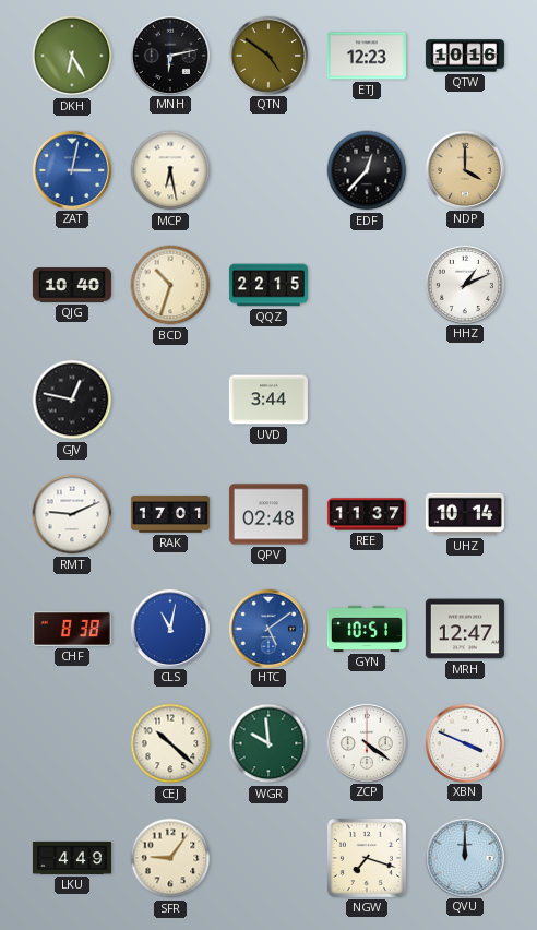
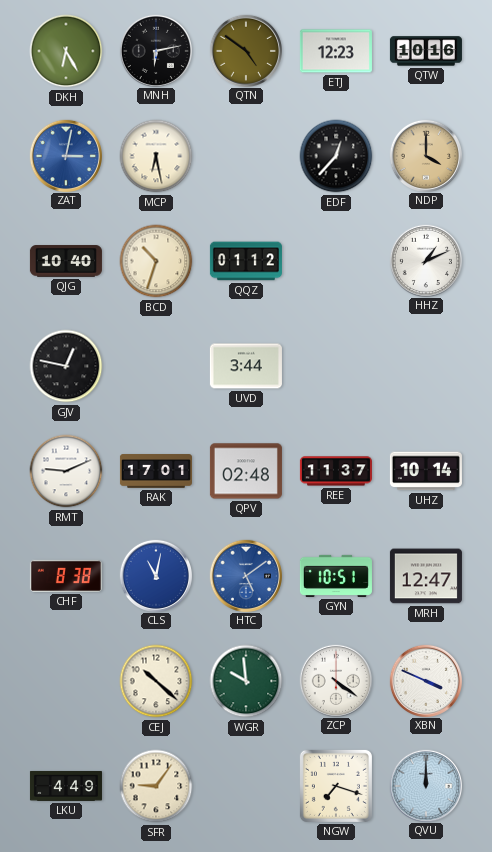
QQZ: 22:15 -> 01:12 (246, 261)
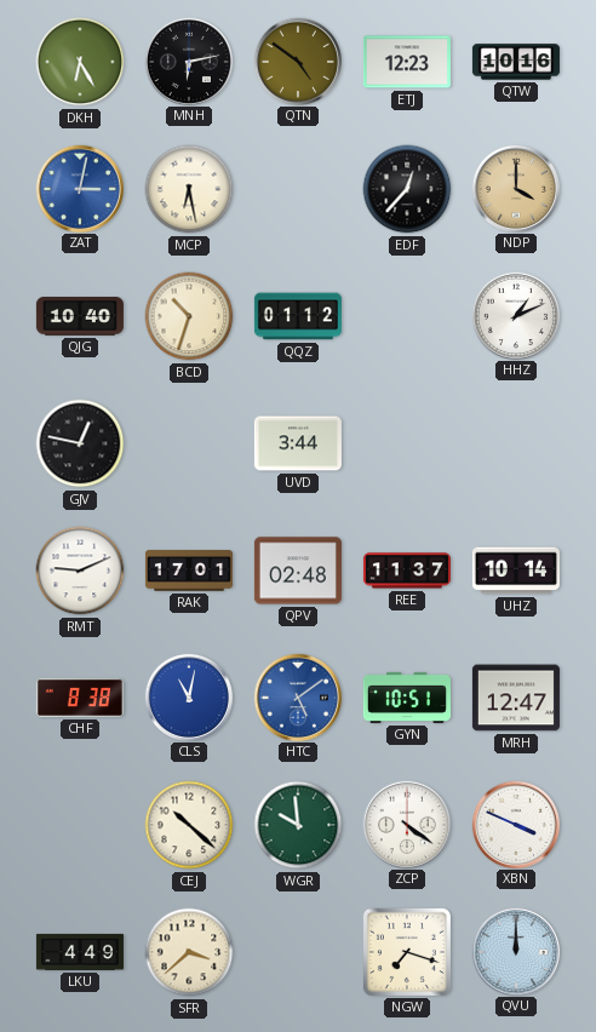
SFR: 9:06 -> 3:38 (189, 952)
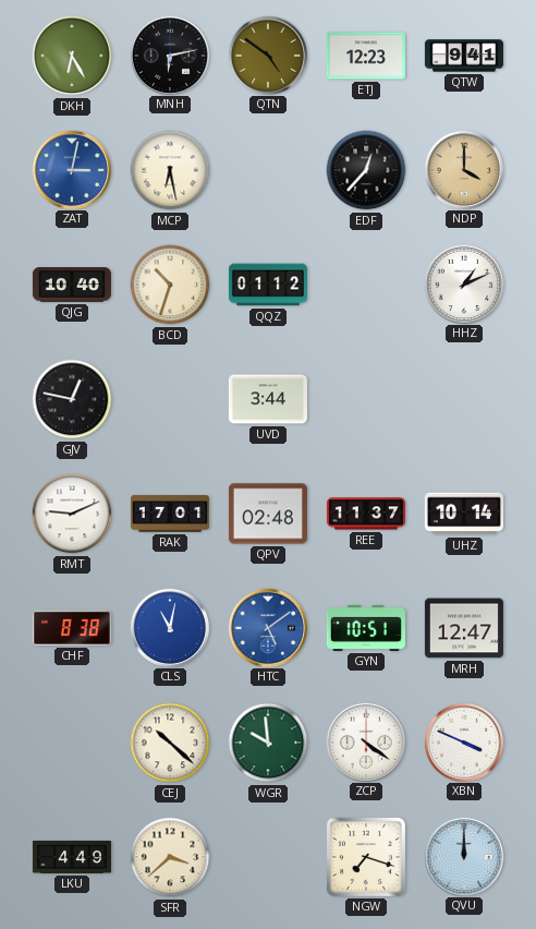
QTW: 10:16 -> 9:41 (464, 56)
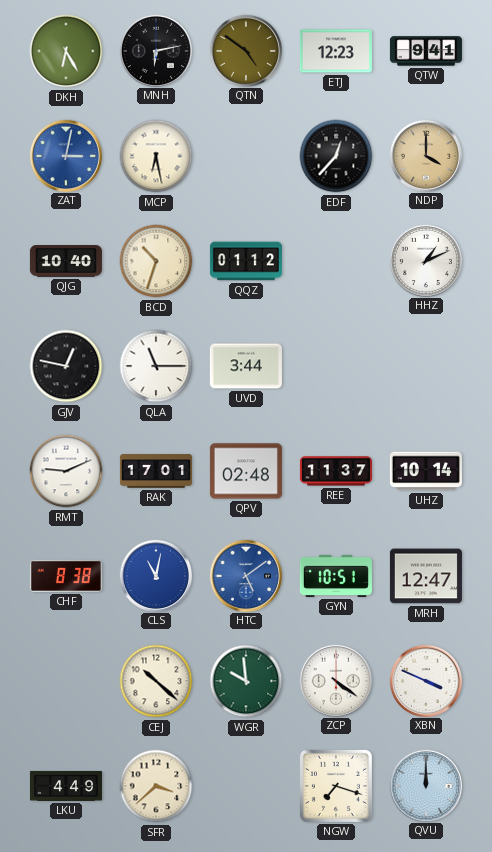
QLA: none -> 11:15 (156, 366)
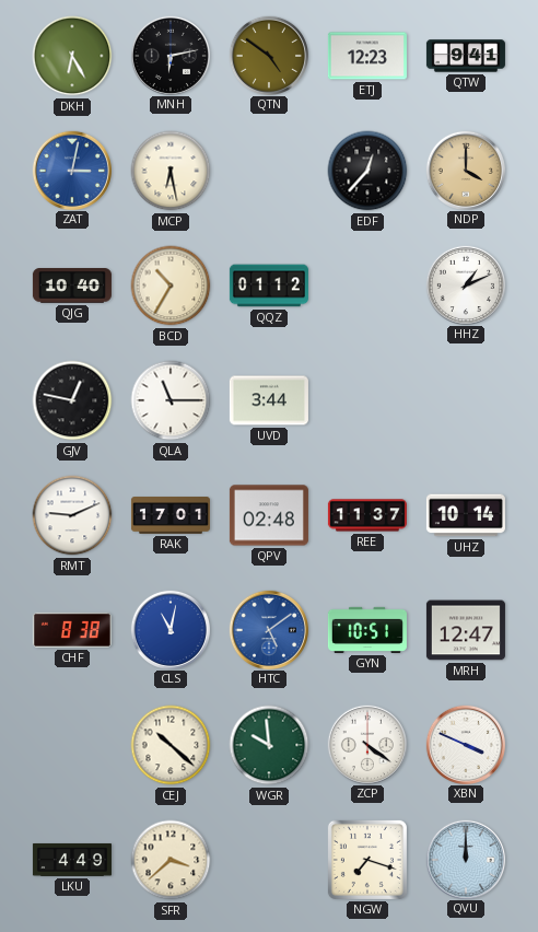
BCD: 10:33 -> 10:35 (171, 286)
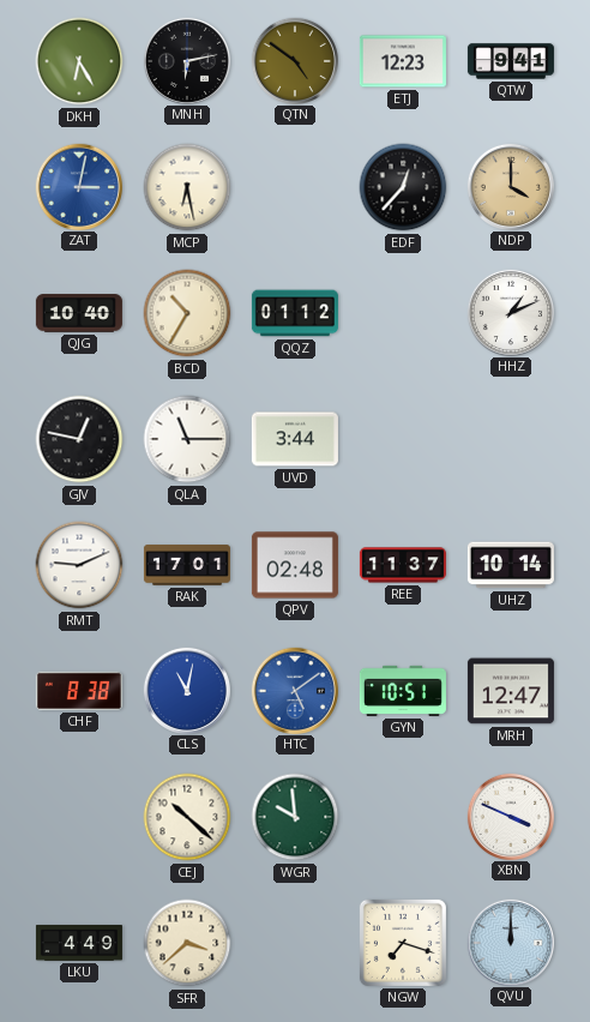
ZCP: 4:21 -> none (366, 744)
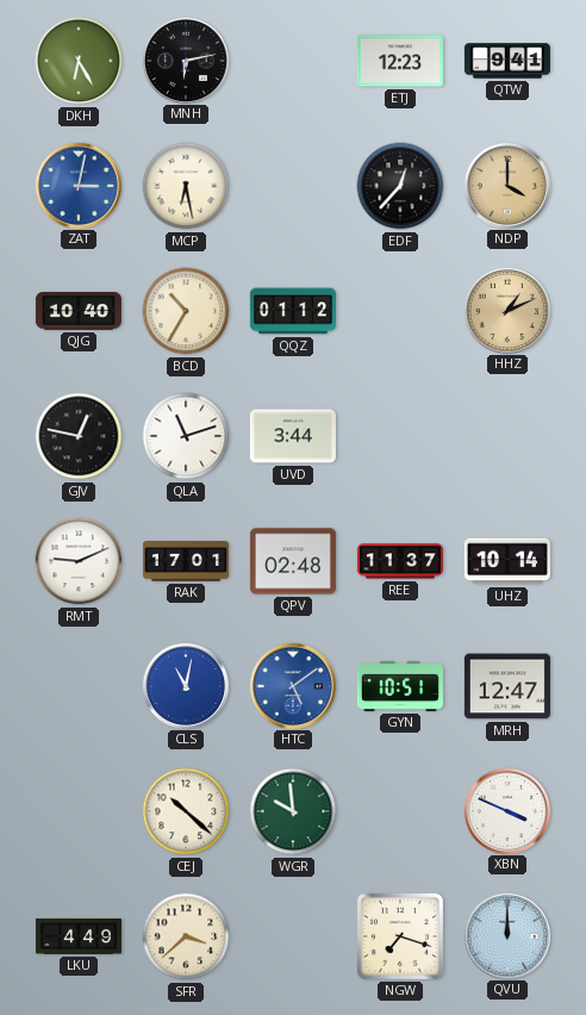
QTN: 4:51 -> none (294, 60)
HHZ dial: white -> champagne (506, 310)
QLA: 11:15 -> 11:12 (186, 436)
CHF: 8:38 -> none (79, 691)
